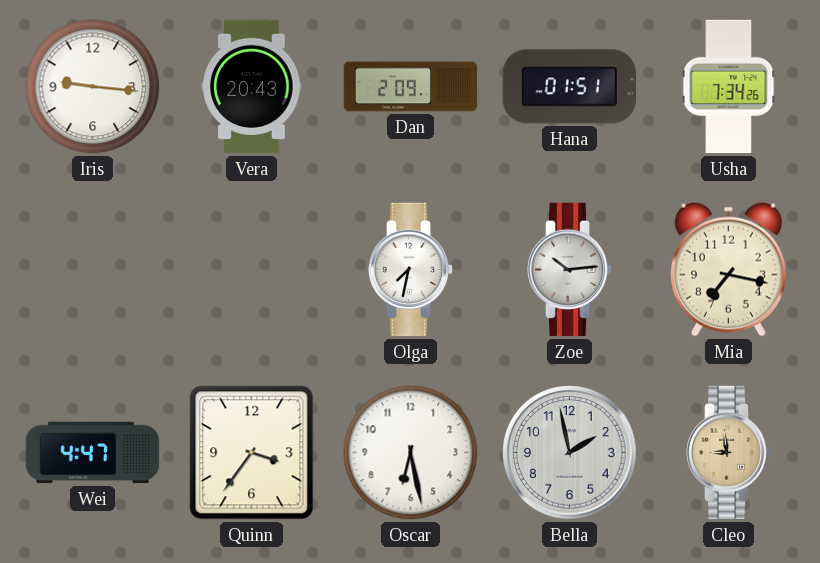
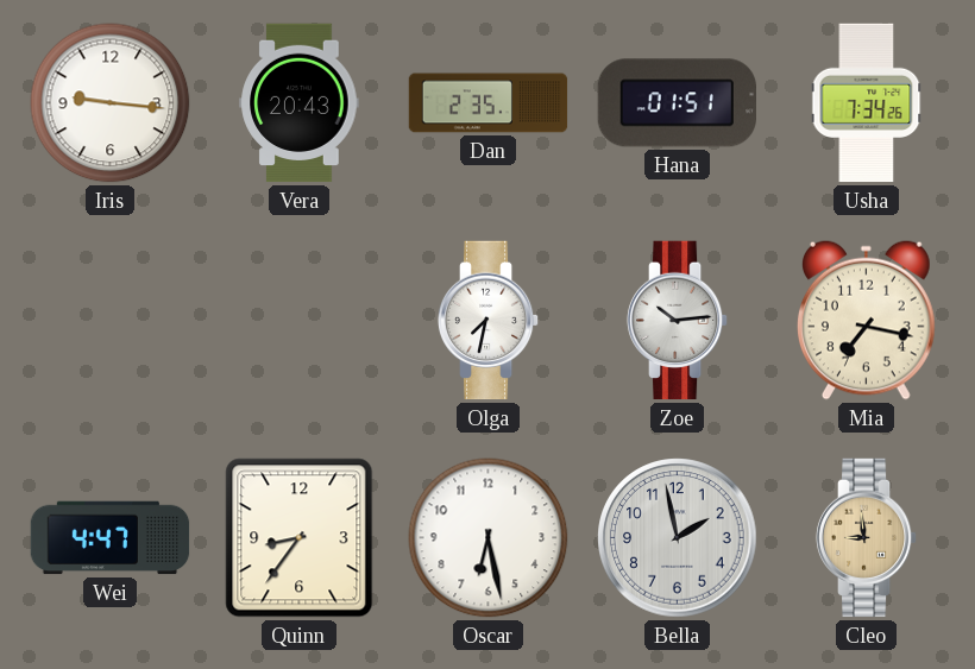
Dan: 2:09 -> 2:35 (489, 103)
Quinn: 3:36 -> 8:36 (300, 538)
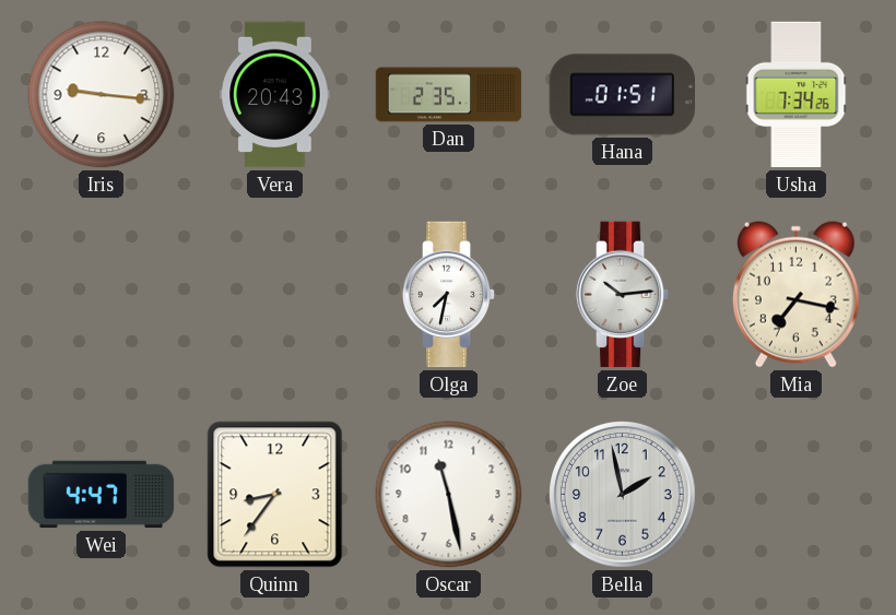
Oscar: 6:28 -> 11:28 (449, 495)
Cleo: 8:59 -> none (867, 538)
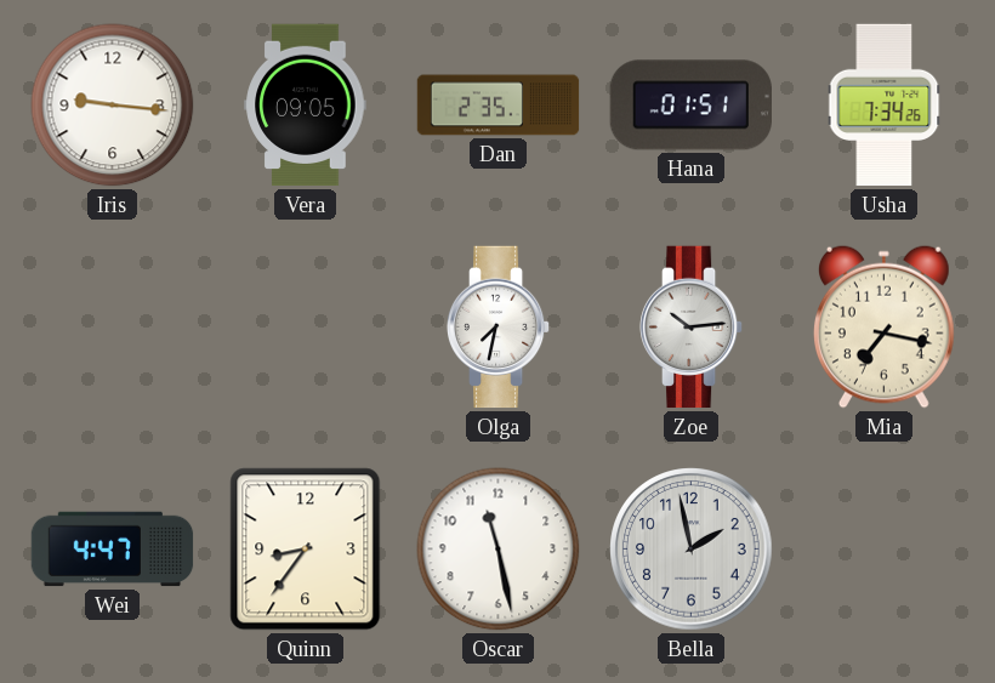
Vera: 20:43 -> 09:05 (306, 106)
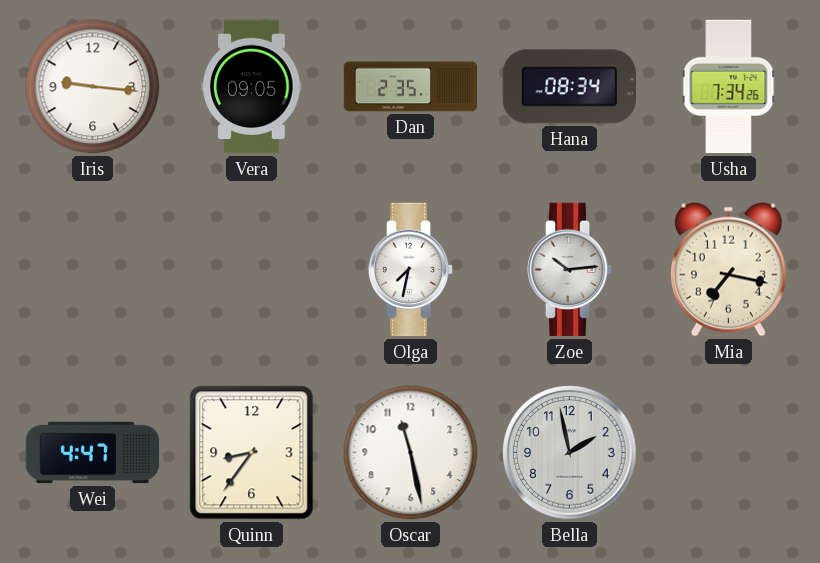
Hana: 01:51 -> 08:34 (569, 87)
